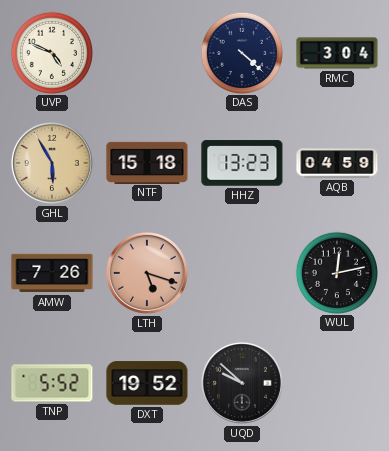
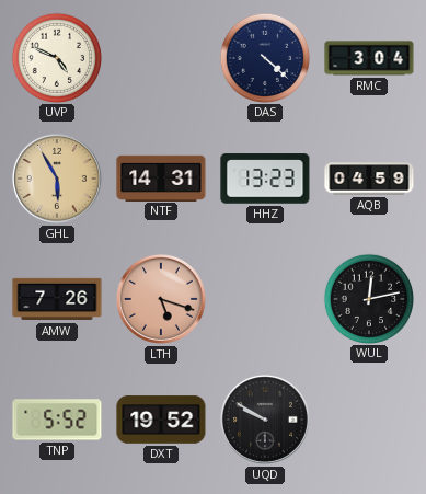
NTF: 15:18 -> 14:31 (161, 177)
UQD: 9:52 -> 9:50 (265, 420)
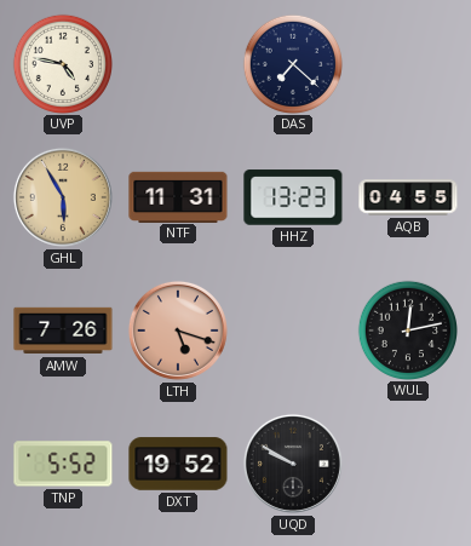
UVP: 4:49 -> 4:47 (62, 63)
DAS: 4:22 -> 7:22 (292, 63)
RMC: 3:04 -> none (369, 58)
NTF: 14:31 -> 11:31 (178, 196)
AQB: 04:59 -> 04:55 (408, 197)
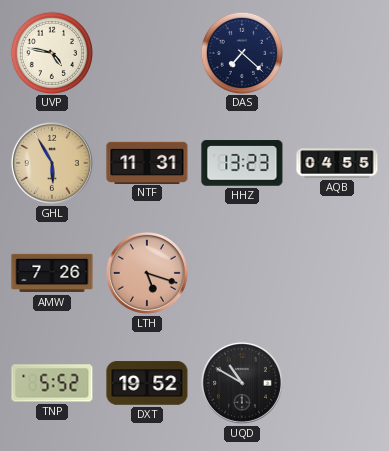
WUL: 12:13 -> none (407, 329)
UQD: 9:50 -> 10:50 (242, 383)
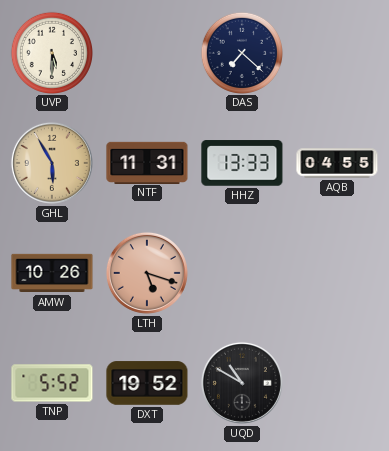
UVP: 4:47 -> 5:30 (51, 52)
HHZ: 13:23 -> 13:33 (242, 163)
AMW: 7:26 -> 10:26 (52, 273)
